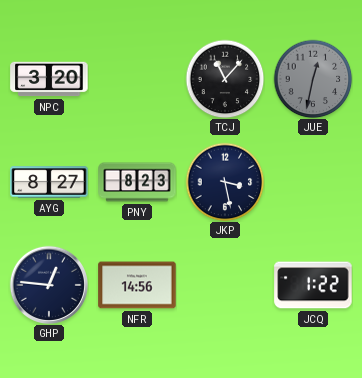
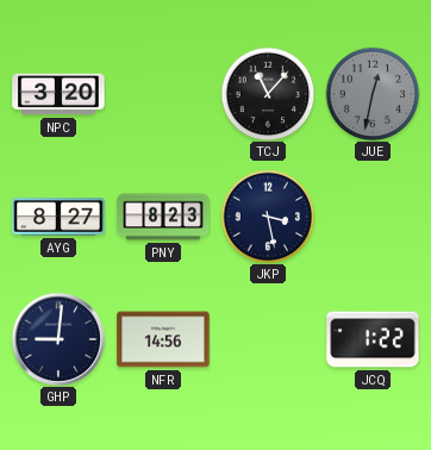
GHP: 12:46 -> 9:01 (57, 338)
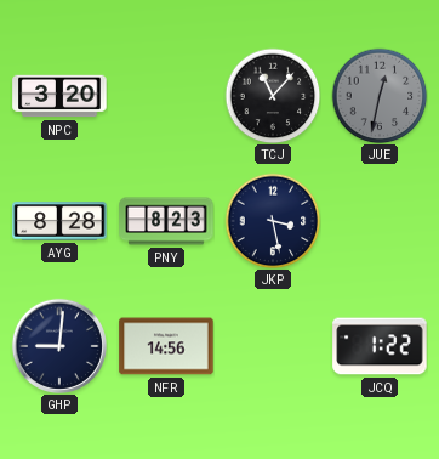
AYG: 8:27 -> 8:28 (59, 221)
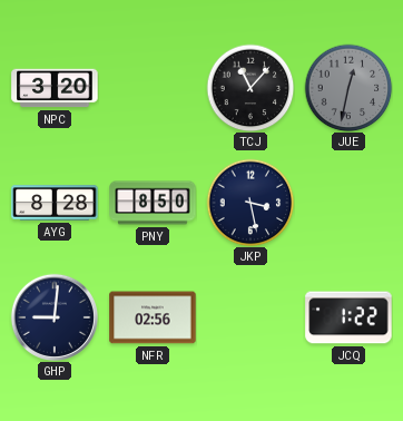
PNY: 8:23 -> 8:50 (153, 203)
NFR: 14:56 -> 02:56 (153, 317)
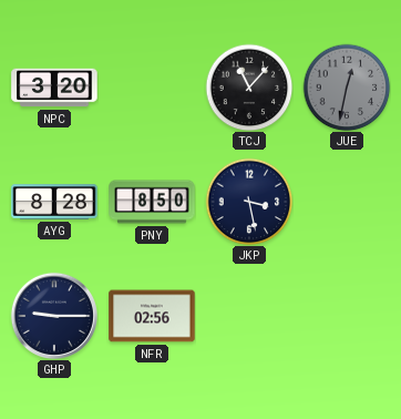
GHP: 9:01 -> 9:15 (53, 315)
JCQ: 1:22 -> none (348, 317)
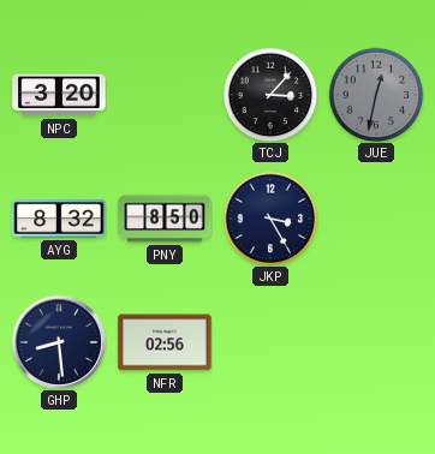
TCJ: 11:07 -> 3:07 (270, 95)
AYG: 8:28 -> 8:32 (59, 219)
JKP: 3:28 -> 3:25 (270, 219)
GHP: 9:15 -> 8:29 (58, 341)
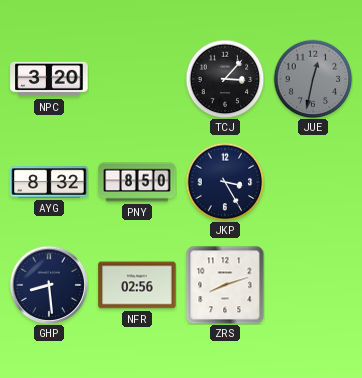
ZRS: none -> 8:12 (225, 285)
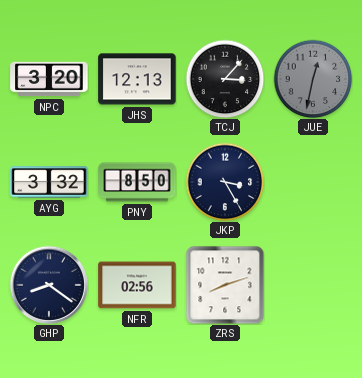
JHS: none -> 12:13 (137, 79)
AYG: 8:32 -> 3:32 (49, 182)
GHP: 8:29 -> 8:21 (48, 284)
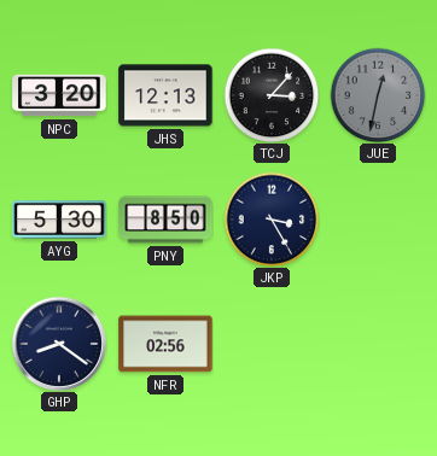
AYG: 3:32 -> 5:30 (59, 220)
ZRS: 8:12 -> none (225, 285)
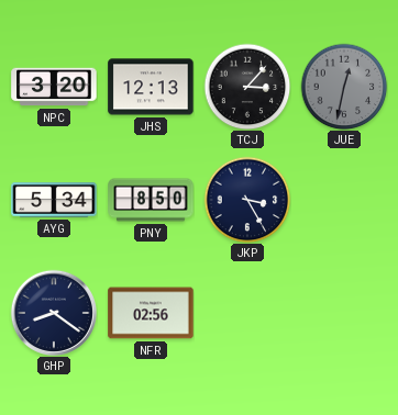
AYG: 5:30 -> 5:34 (54, 200)
